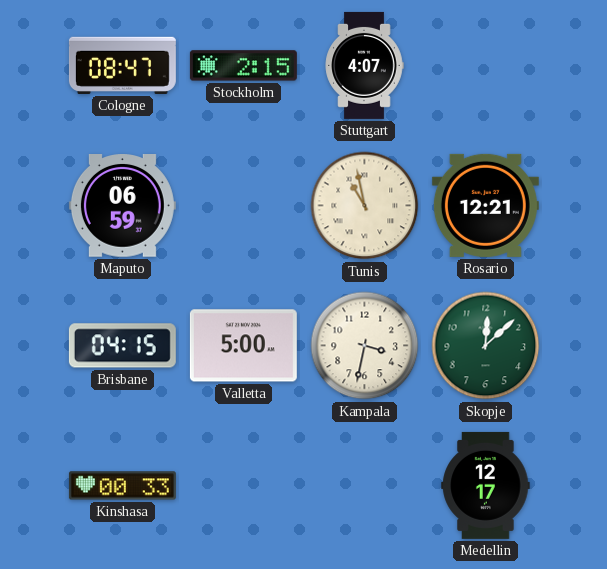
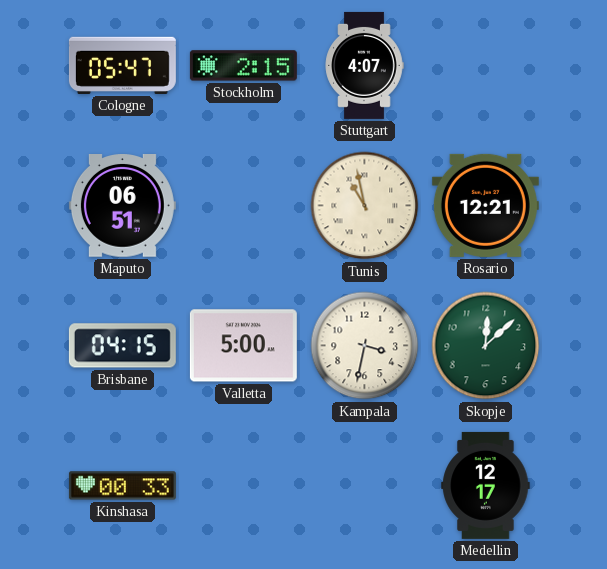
Cologne: 08:47 -> 05:47 (122, 65)
Maputo: 06:59 -> 06:51 (122, 206)
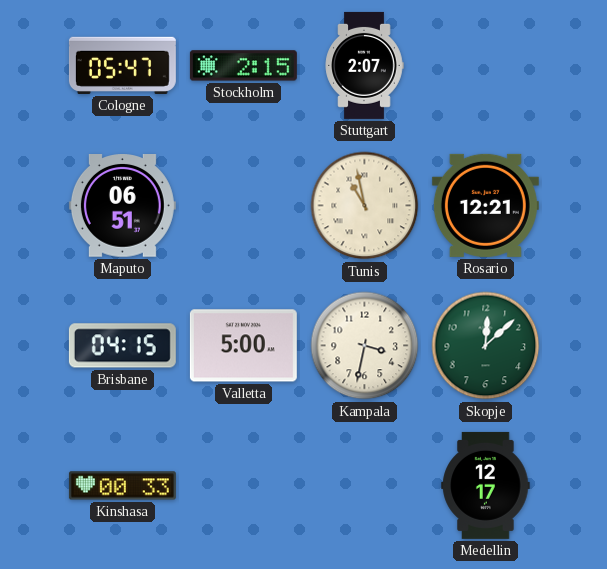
Stuttgart: 4:07 -> 2:07 (364, 65)
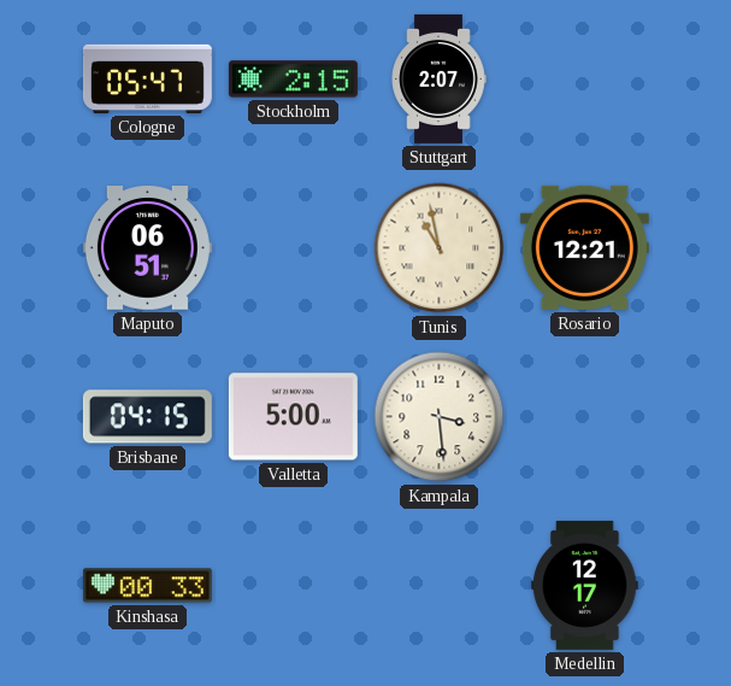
Kampala: 3:32 -> 3:29 (440, 417)
Skopje: 12:08 -> none (486, 346)
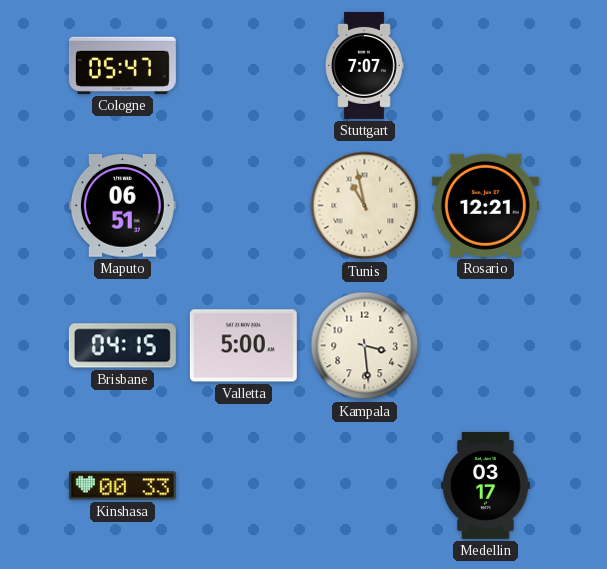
Stockholm: 2:15 -> none (293, 80)
Stuttgart: 2:07 -> 7:07 (364, 65)
Medellin: 12:17 -> 03:17 (486, 485)
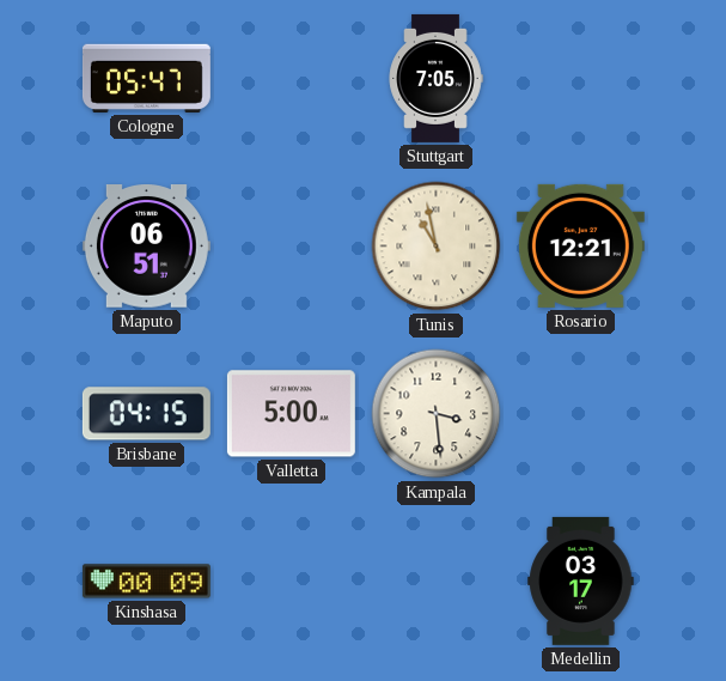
Stuttgart: 7:07 -> 7:05 (435, 78)
Kinshasa: 00:33 -> 00:09 (146, 582)
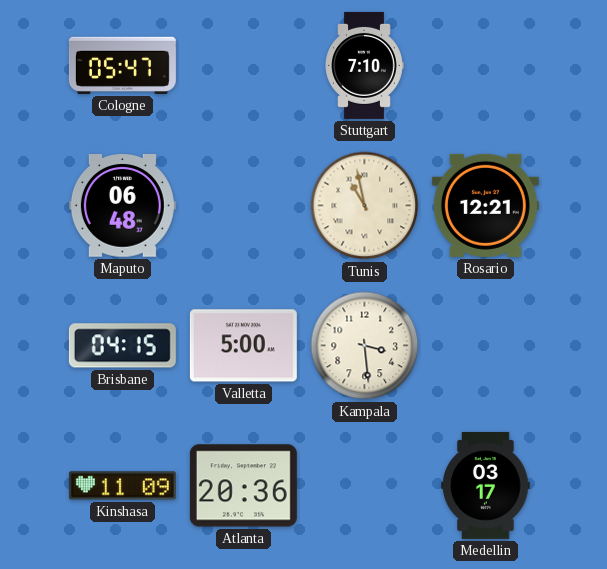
Stuttgart: 7:05 -> 7:10 (364, 65)
Maputo: 06:51 -> 06:48 (122, 206)
Kinshasa: 00:09 -> 11:09 (122, 486)
Atlanta: none -> 20:36 (243, 486)
